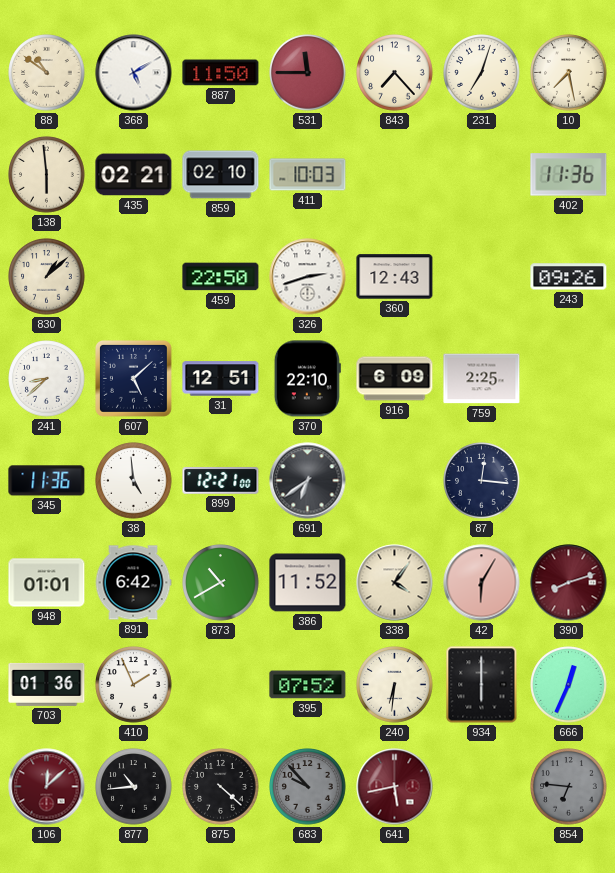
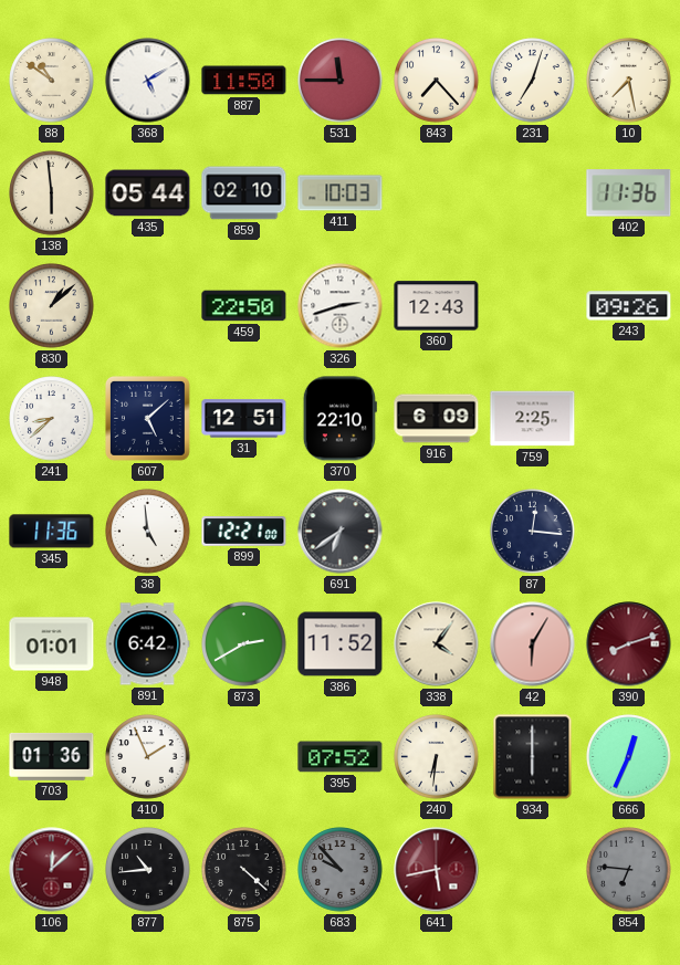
435: 02:21 -> 05:44 (148, 193)
873: 10:40 -> 2:40 (244, 644)
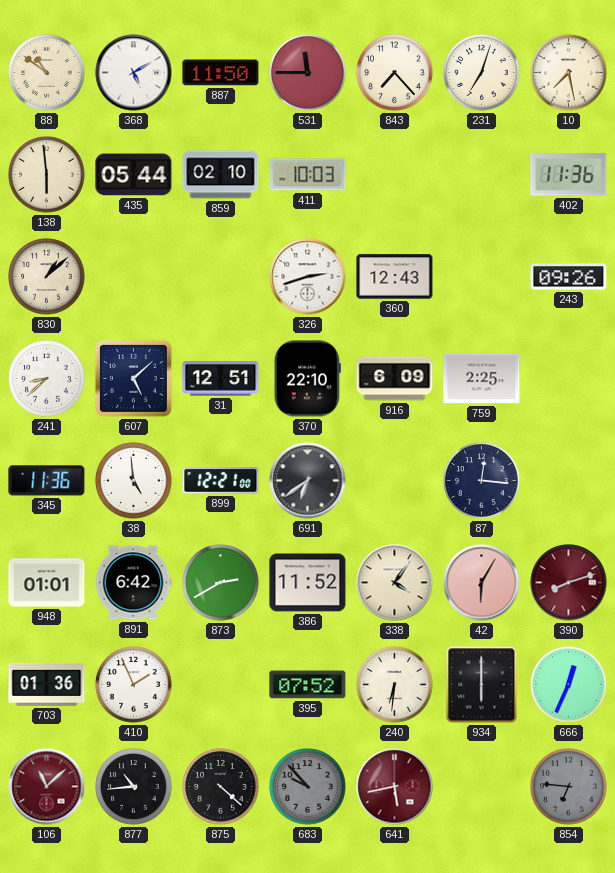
459: 22:50 -> none (244, 306)
106: 12:08 -> 11:08 (47, 787)
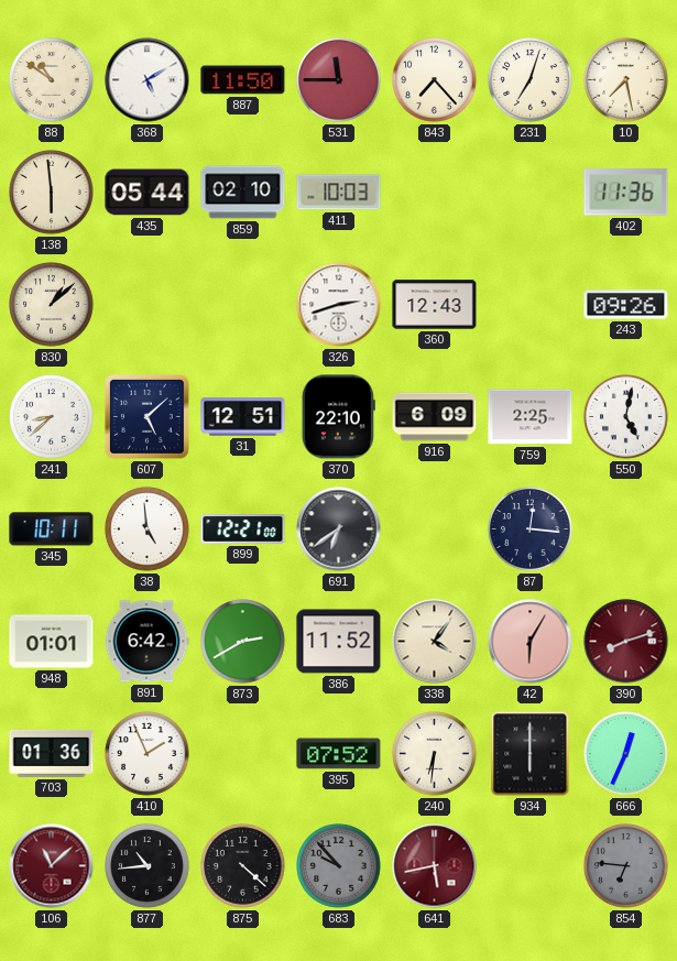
550: none -> 5:02 (626, 417)
345: 11:36 -> 10:11 (52, 529)
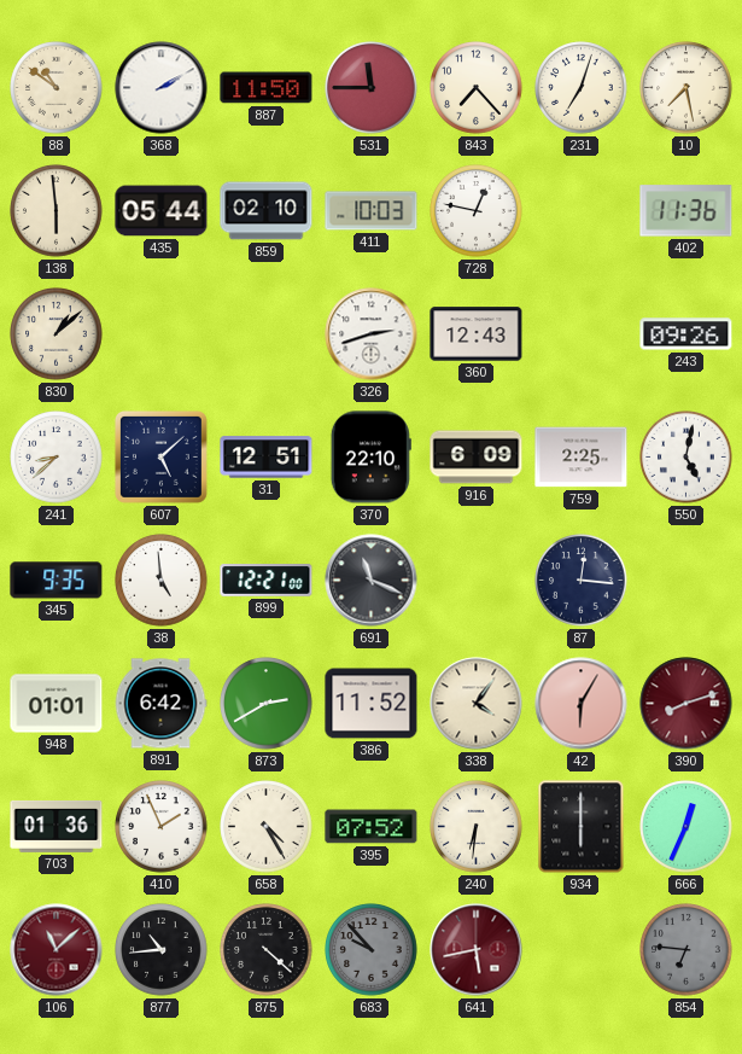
368: 5:10 -> 2:10 (162, 88)
728: none -> 12:47 (477, 211)
345: 10:11 -> 9:35 (57, 581)
691: 6:39 -> 11:19 (372, 581)
658: none -> 4:25 (267, 827)
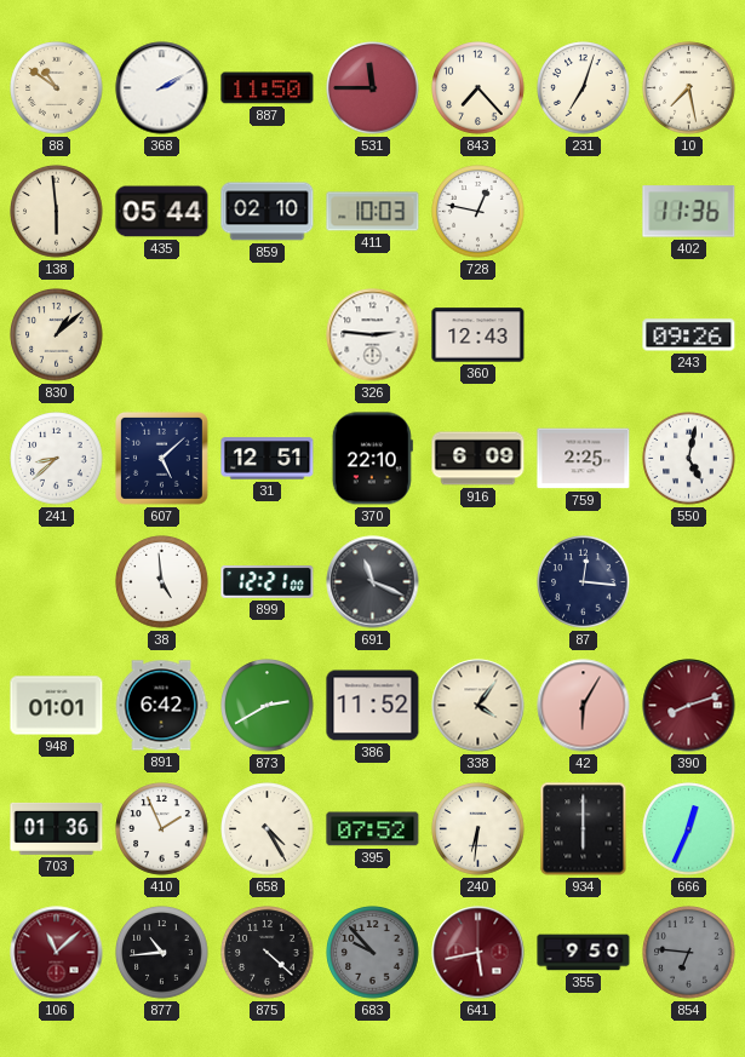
326: 2:42 -> 2:46 (373, 335)
345: 9:35 -> none (57, 581)
355: none -> 9:50 (584, 953)
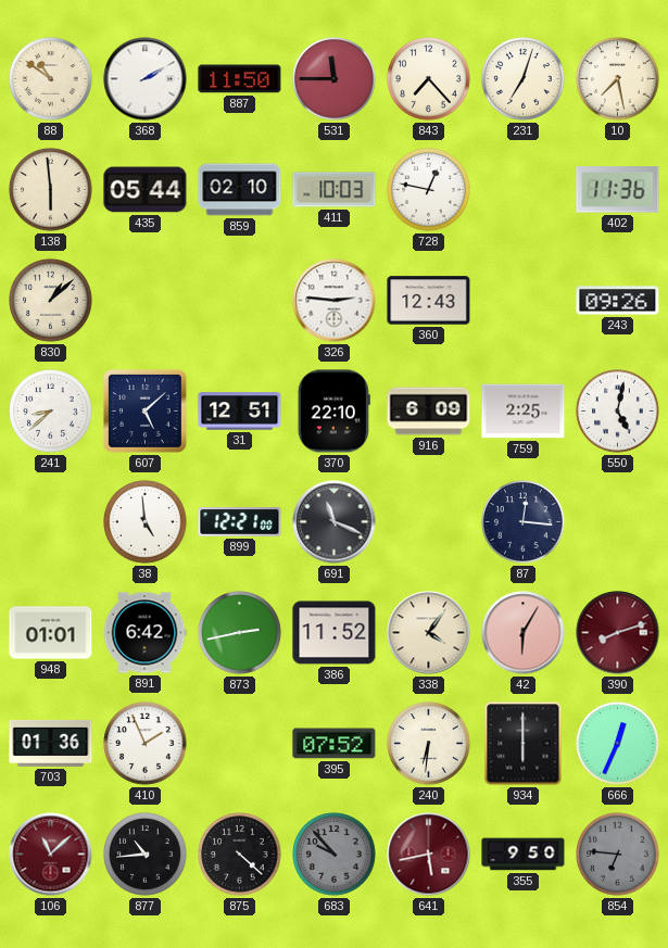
873: 2:40 -> 2:43 (240, 633)
658: 4:25 -> none (268, 829)
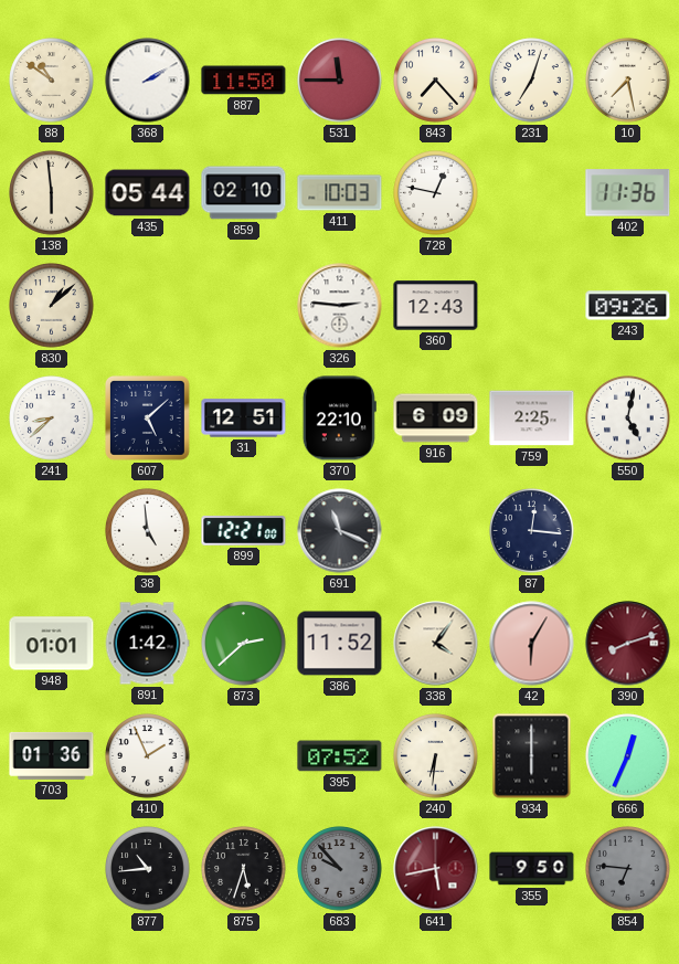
891: 6:42 -> 1:42 (147, 644)
873: 2:43 -> 2:38 (244, 644)
106: 11:08 -> none (51, 855)
875: 4:22 -> 5:33 (244, 869)
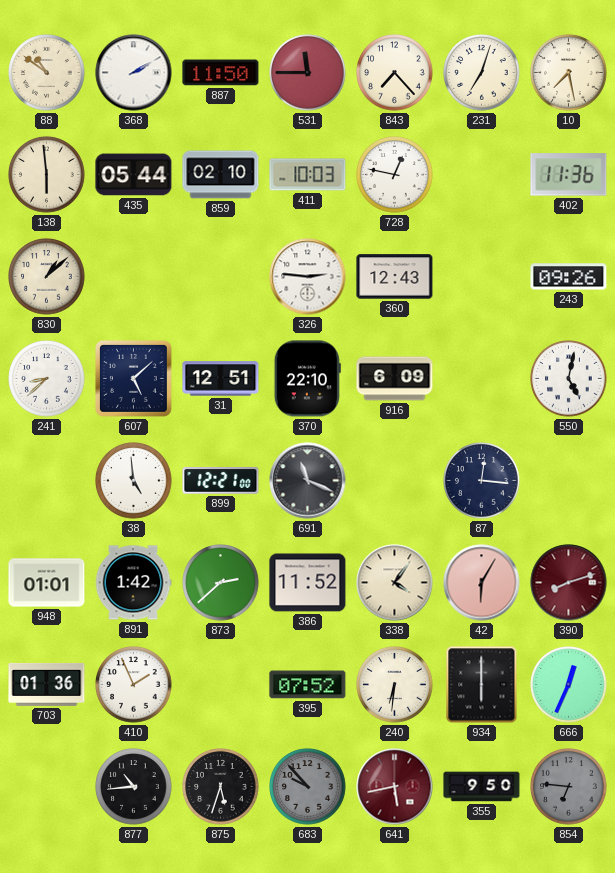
759: 2:25 -> none (532, 419)
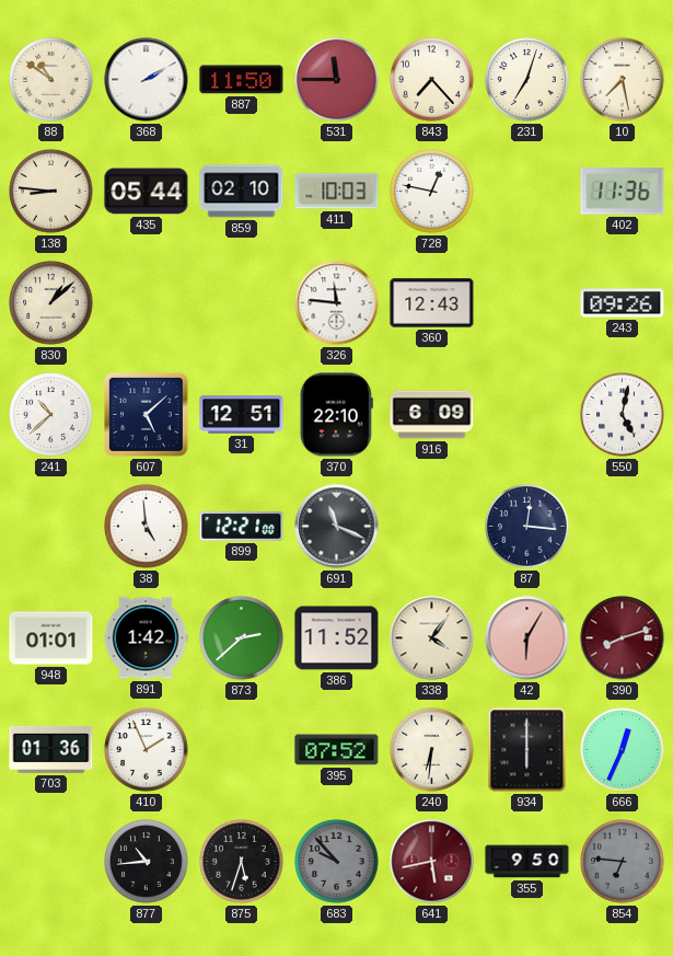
138: 5:59 -> 8:46 (51, 192)
326: 2:46 -> 11:46 (337, 303)
241: 8:38 -> 10:38 (51, 415)
